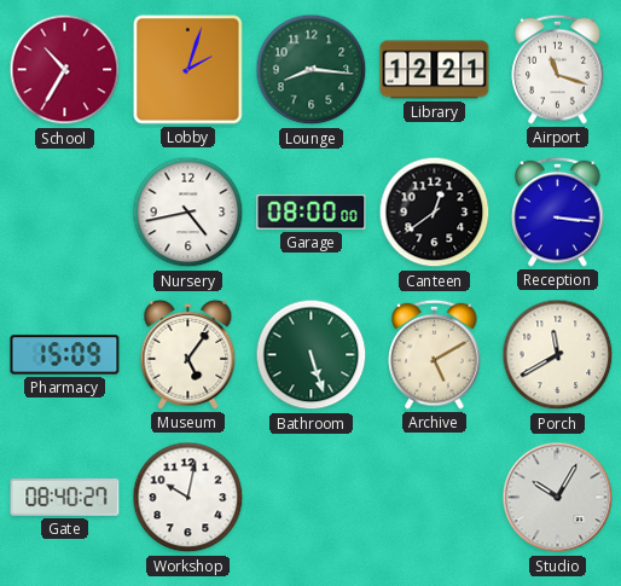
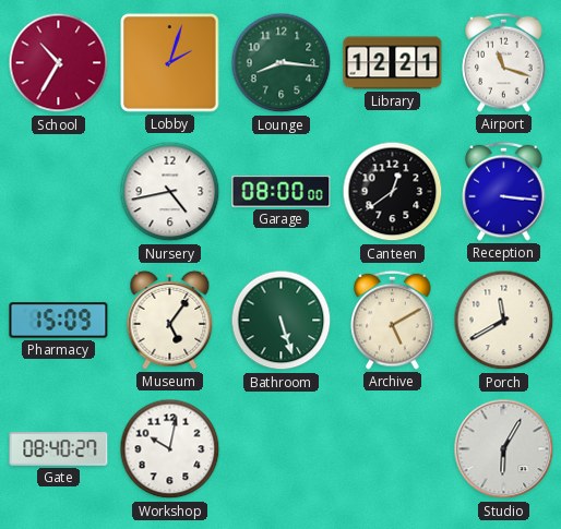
Studio: 10:05 -> 6:05 (504, 449)
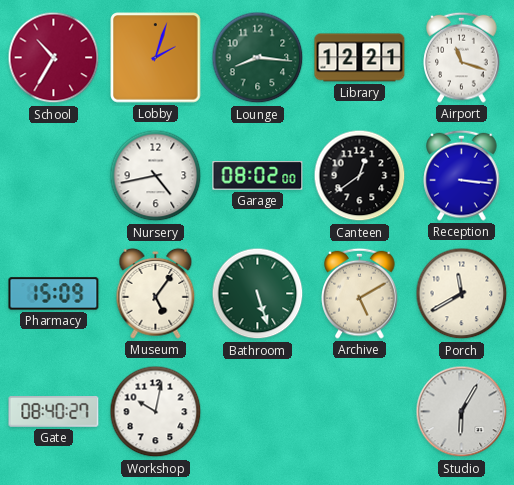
Garage: 08:00 -> 08:02 (258, 176)
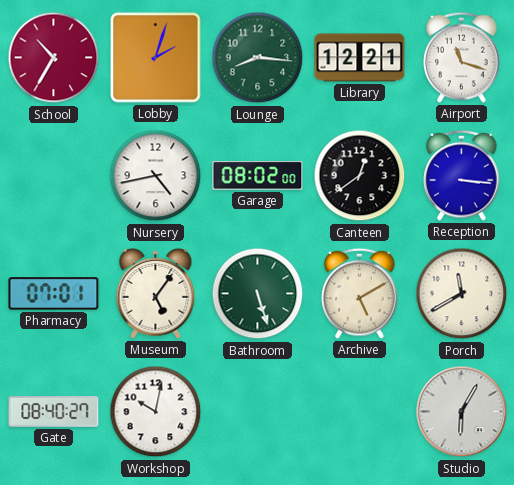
Pharmacy: 15:09 -> 07:01 (54, 294)
